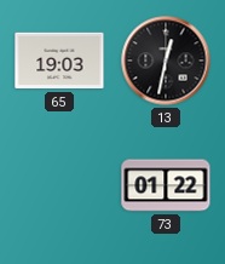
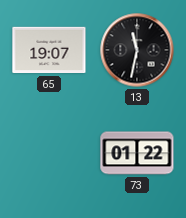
65: 19:03 -> 19:07 (49, 50)
13: 12:32 -> 11:32 (137, 50)
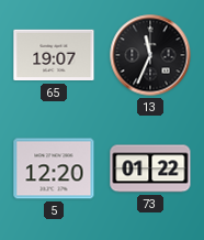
13: 11:32 -> 11:34 (150, 55)
5: none -> 12:20 (54, 168)
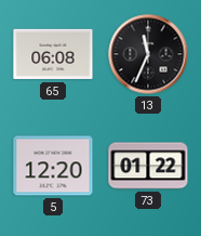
65: 19:07 -> 06:08 (53, 54)
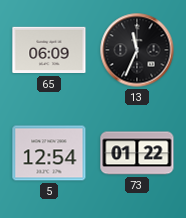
65: 06:08 -> 06:09 (49, 50)
5: 12:20 -> 12:54 (49, 153)
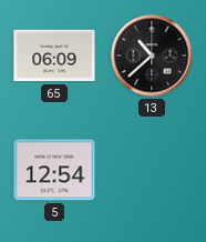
13: 11:34 -> 10:38 (152, 56)
73: 01:22 -> none (137, 153)
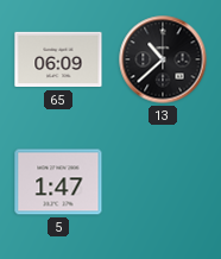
5: 12:54 -> 1:47 (58, 182)
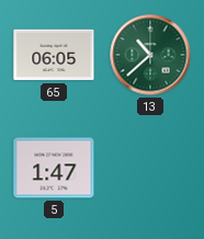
65: 06:09 -> 06:05 (54, 55)
13 dial: black -> green (150, 55)
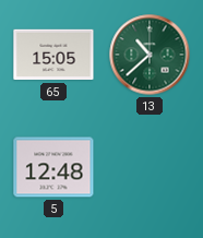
65: 06:05 -> 15:05 (53, 55)
5: 1:47 -> 12:48 (53, 167)
